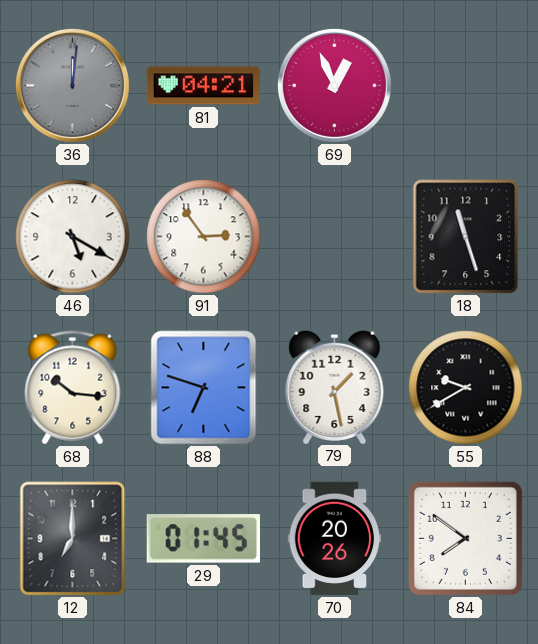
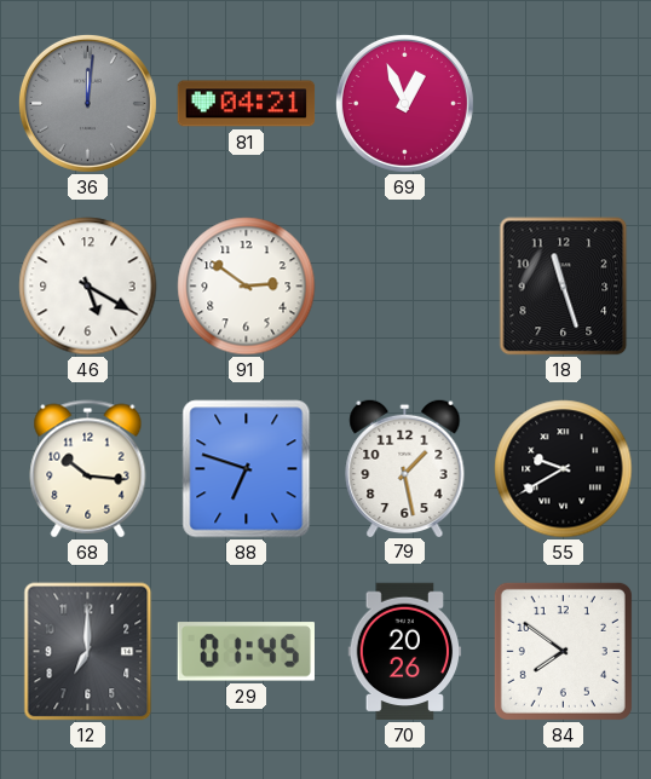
91: 2:54 -> 2:51 (247, 287)
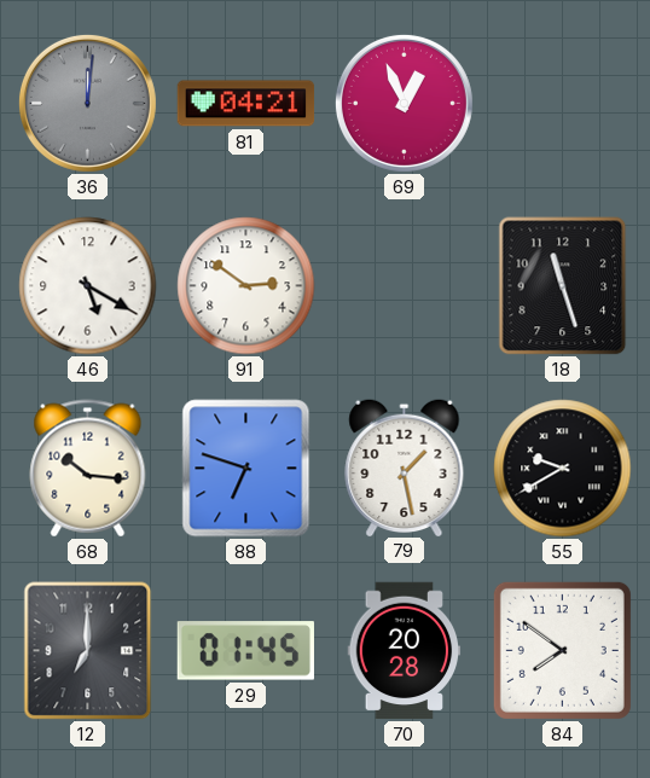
70: 20:26 -> 20:28 (405, 651)
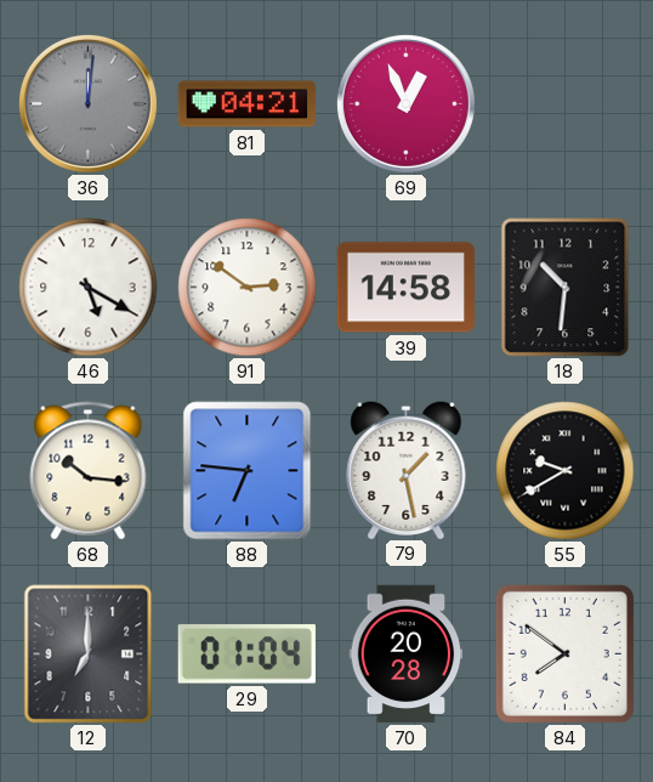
39: none -> 14:58 (407, 288)
18: 11:27 -> 10:31 (566, 288)
88: 6:48 -> 6:46 (248, 471)
29: 01:45 -> 01:04 (246, 654)
